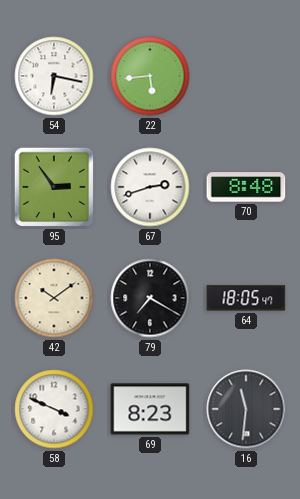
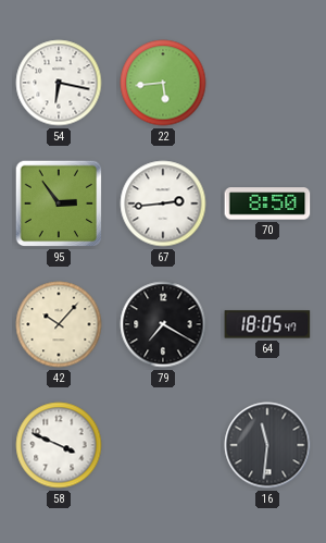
67: 2:42 -> 2:44 (163, 203)
70: 8:48 -> 8:50 (267, 203)
42: 10:09 -> 10:07 (59, 324)
69: 8:23 -> none (150, 409)
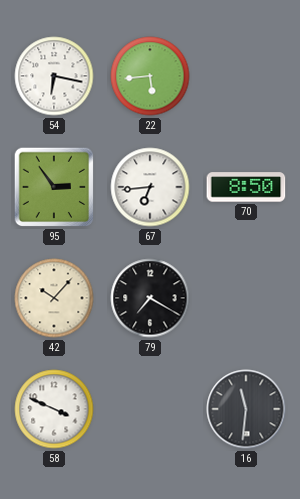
67: 2:44 -> 6:44 (150, 187)
64: 18:05 -> none (267, 324)
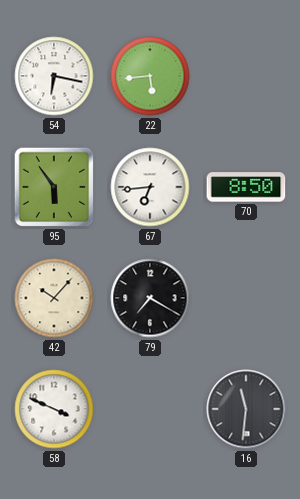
95: 2:54 -> 5:54 (54, 187)
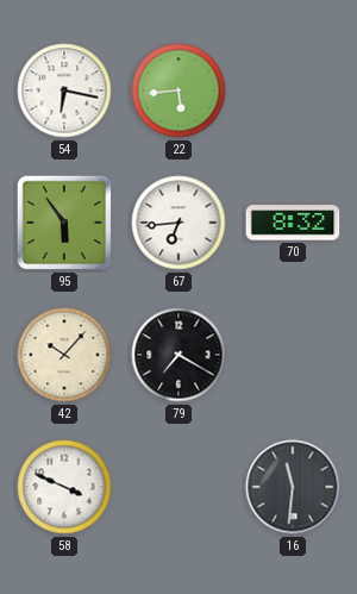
70: 8:50 -> 8:32 (293, 223)
